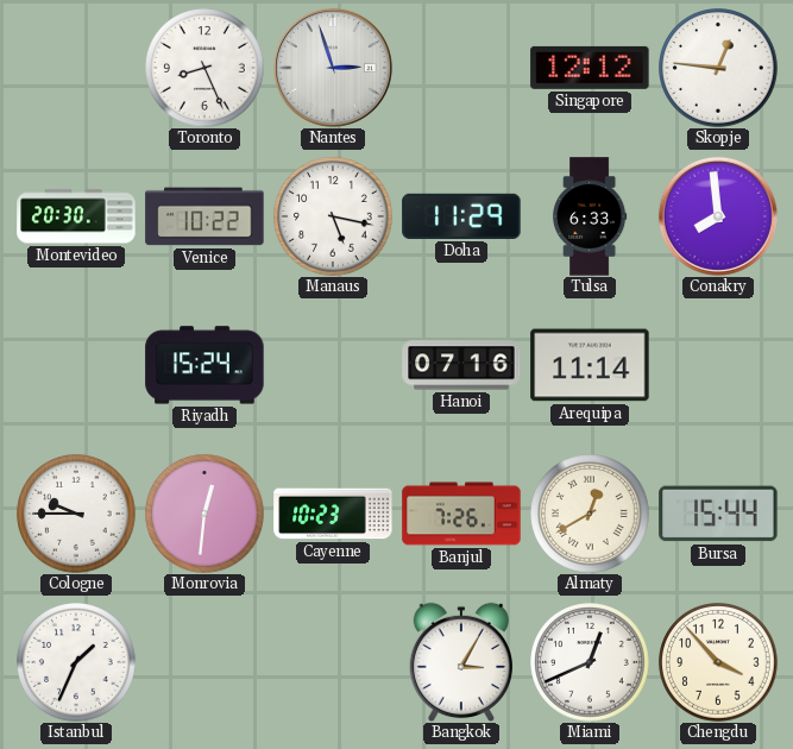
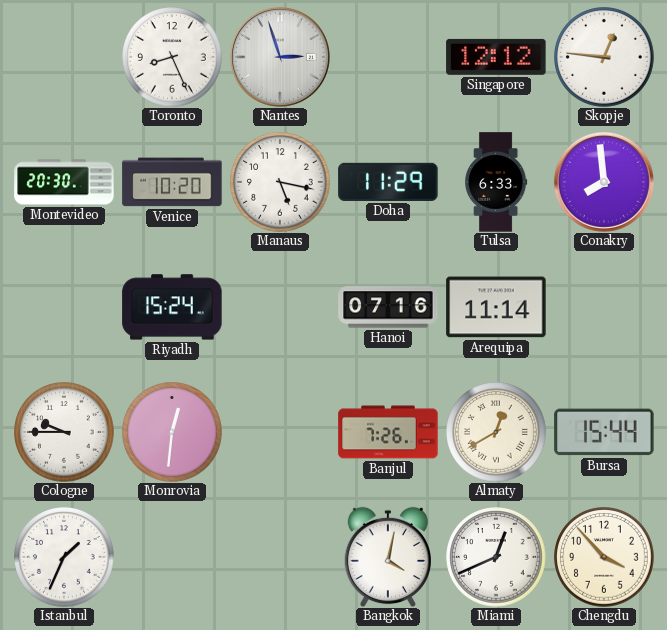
Venice: 10:22 -> 10:20 (172, 182)
Cayenne: 10:23 -> none (333, 514)
Bangkok: 3:05 -> 4:02 (388, 557)
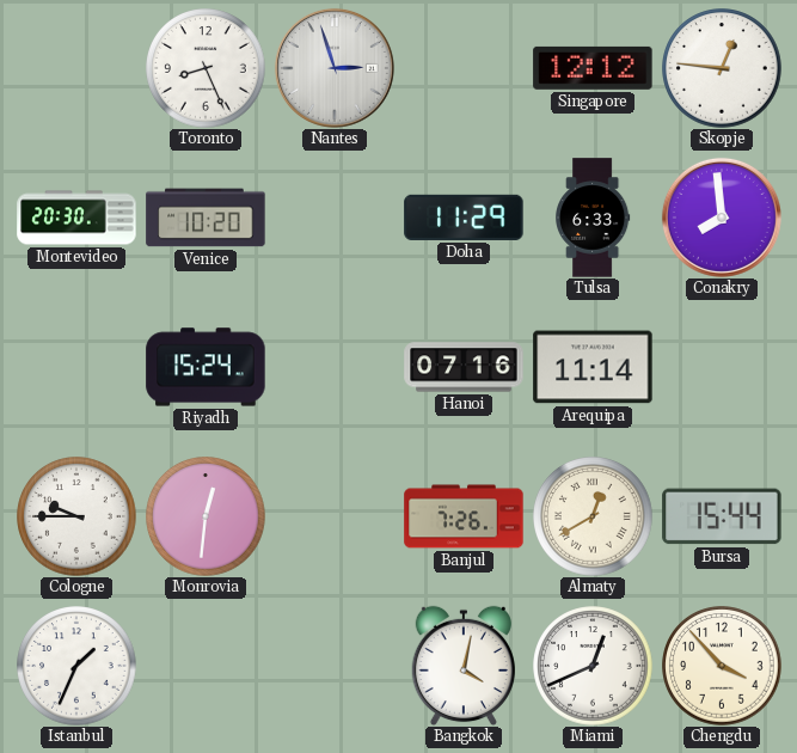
Manaus: 5:17 -> none (280, 182)
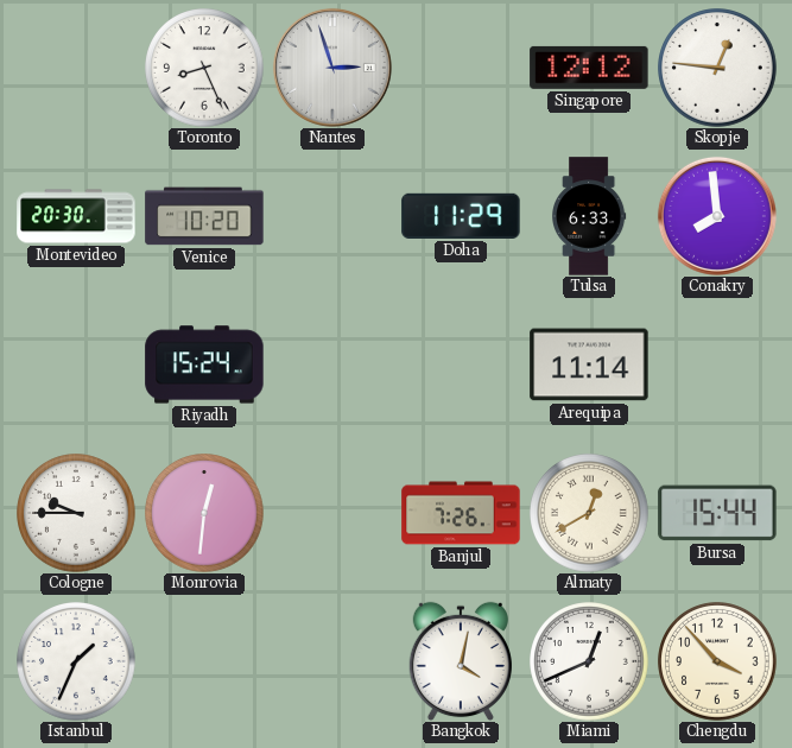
Hanoi: 07:16 -> none (464, 367)
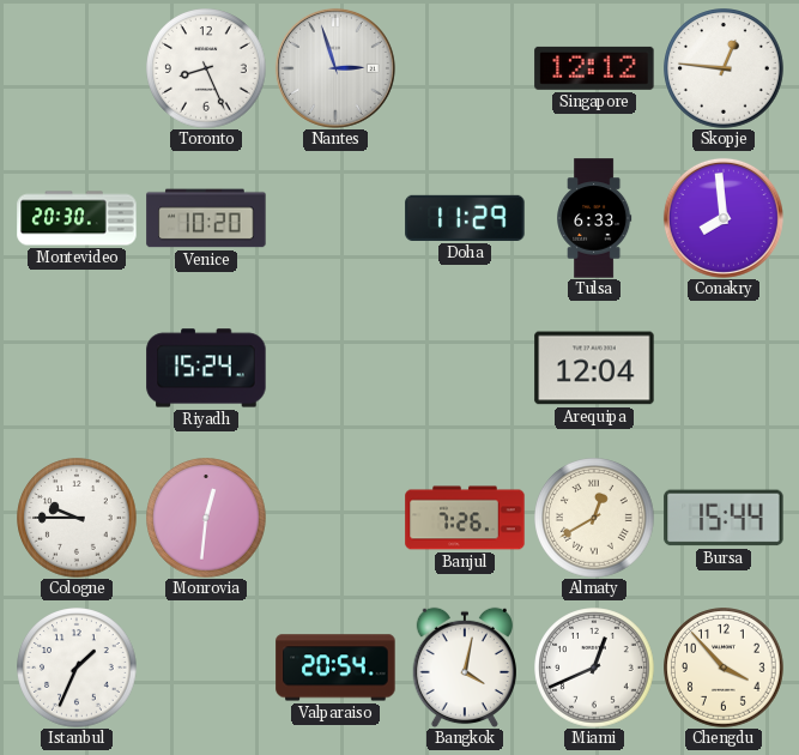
Arequipa: 11:14 -> 12:04 (594, 368)
Valparaiso: none -> 20:54 (335, 668)
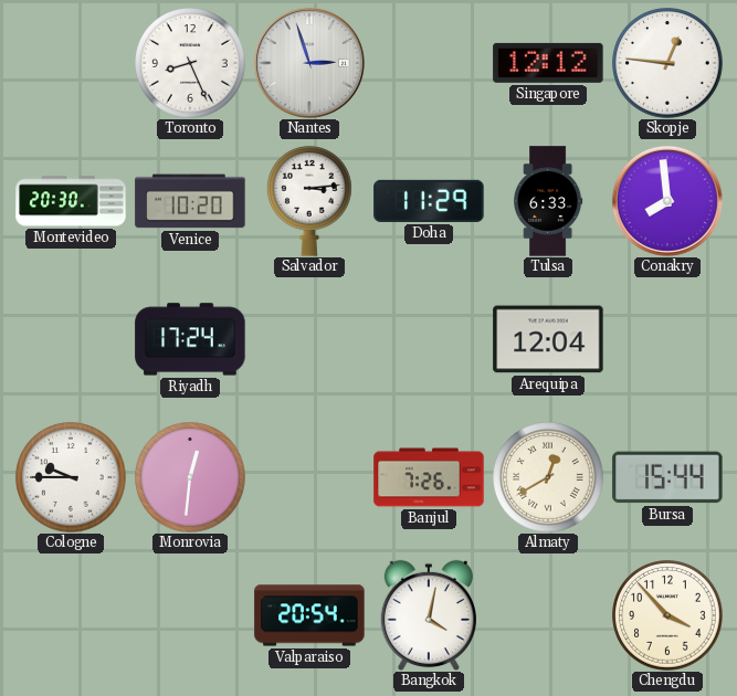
Salvador: none -> 3:14 (310, 201)
Riyadh: 15:24 -> 17:24 (190, 339)
Istanbul: 1:34 -> none (77, 668)
Miami: 12:41 -> none (594, 668)
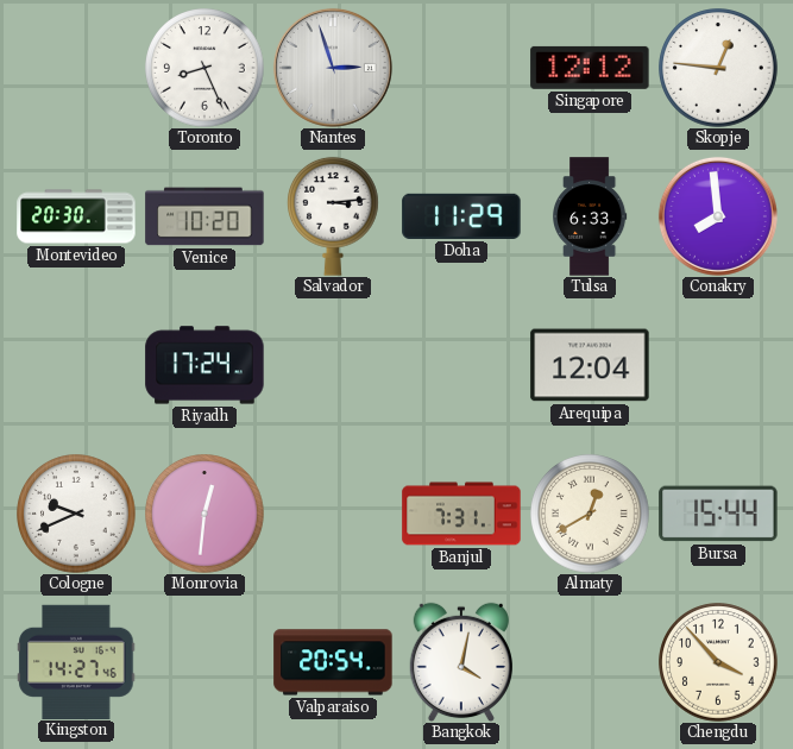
Cologne: 9:45 -> 9:41 (76, 514)
Banjul: 7:26 -> 7:31 (461, 514)
Kingston: none -> 14:27 (76, 661)
